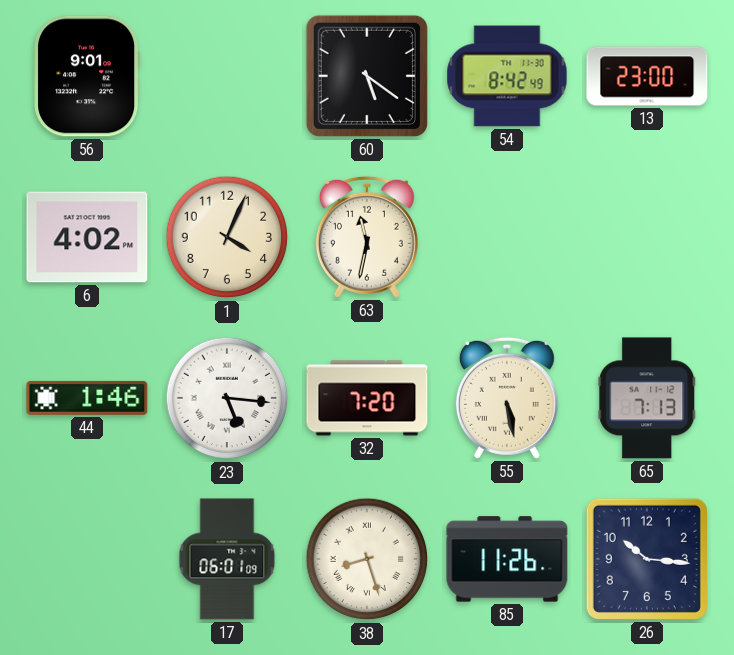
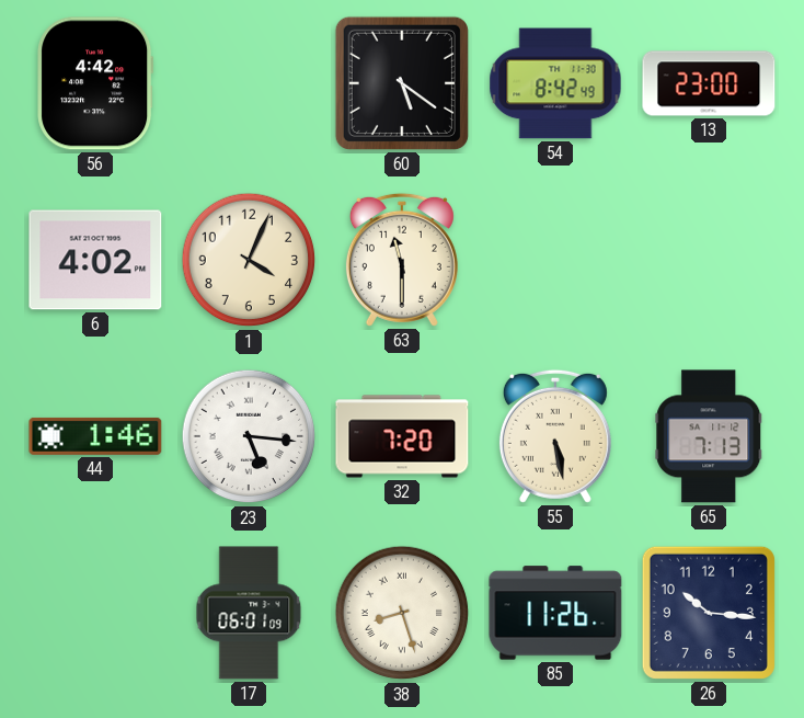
56: 9:01 -> 4:42 (95, 83)
63: 11:32 -> 11:30 (402, 260)
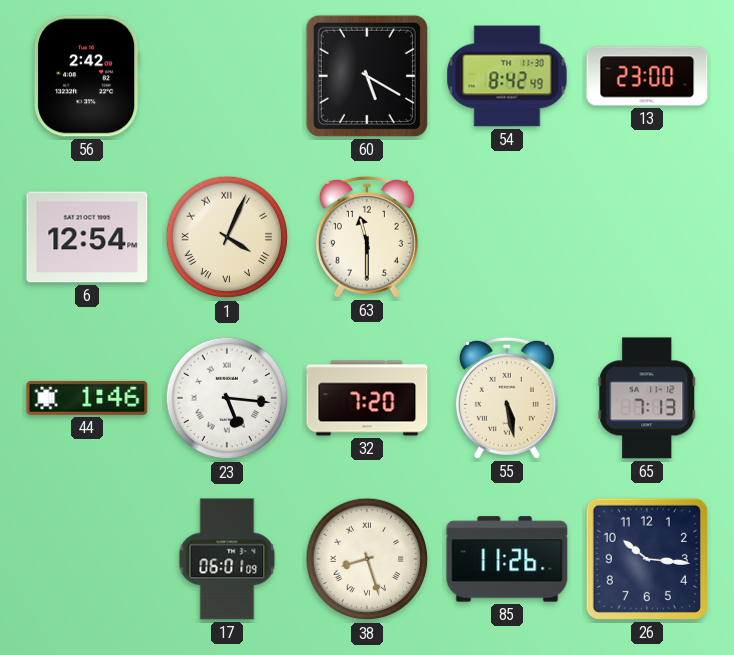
56: 4:42 -> 2:42 (87, 76)
60: 5:21 -> 5:20 (367, 76)
6: 4:02 -> 12:54 (87, 237)
1 numerals: Arabic -> Roman (227, 237)
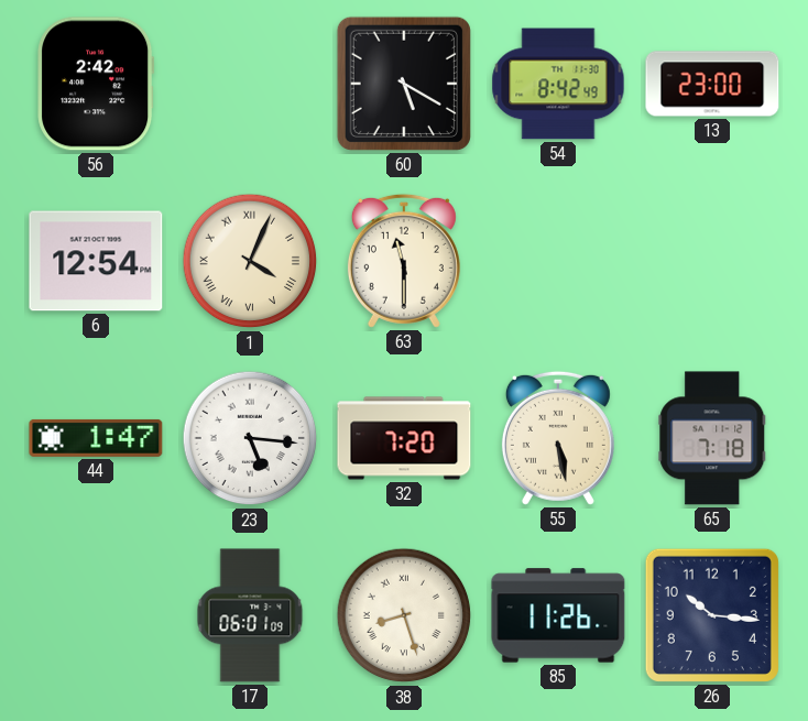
44: 1:46 -> 1:47 (96, 438)
65: 7:13 -> 7:18 (712, 438)
